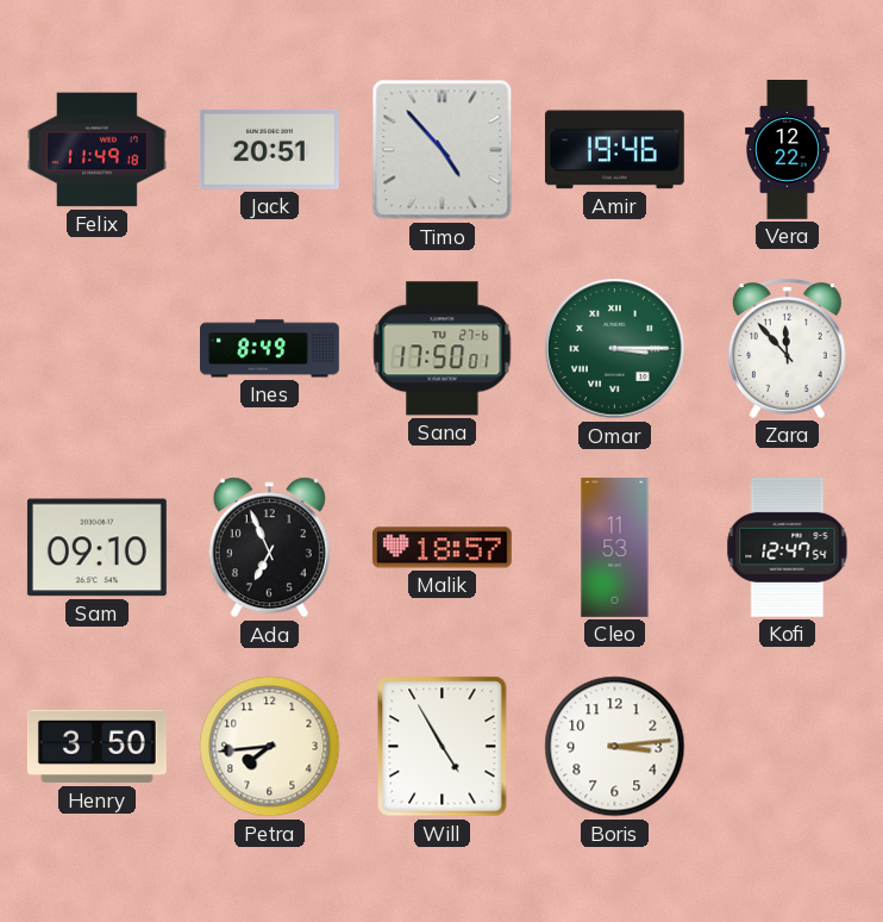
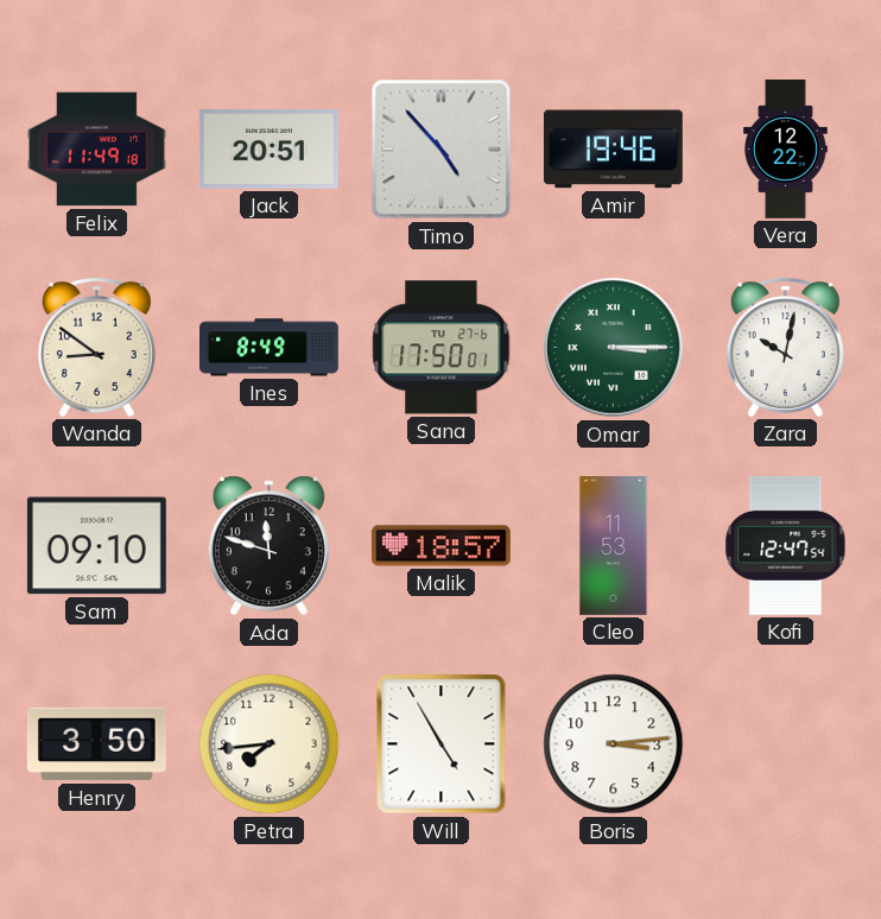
Wanda: none -> 8:51 (96, 347)
Zara: 11:53 -> 10:02 (785, 347)
Ada: 6:56 -> 11:48 (268, 546)
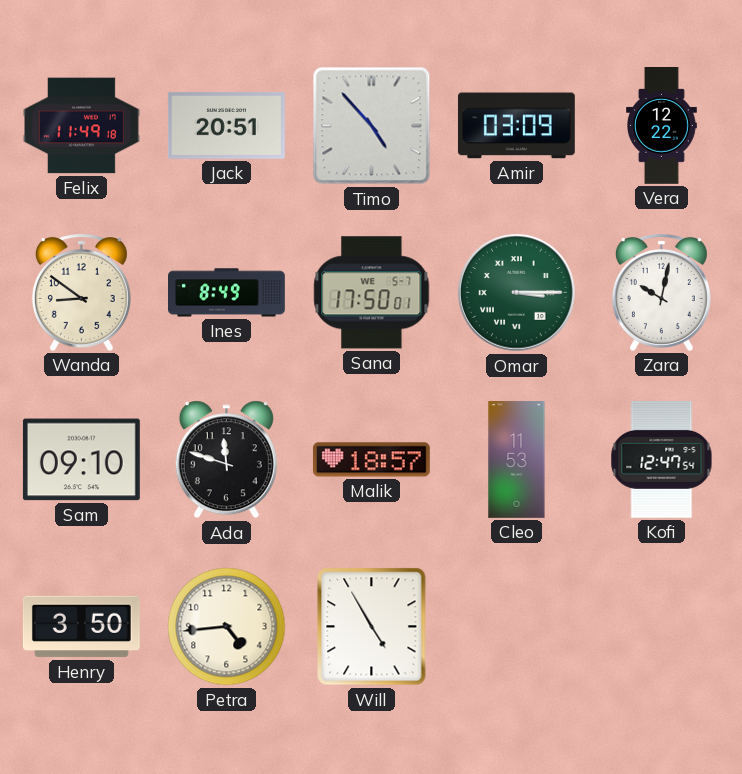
Amir: 19:46 -> 03:09 (516, 126)
Sana date: TU 27-6 -> WE 5-7 (372, 293)
Petra: 7:44 -> 4:44 (227, 627)
Boris: 3:14 -> none (614, 744)
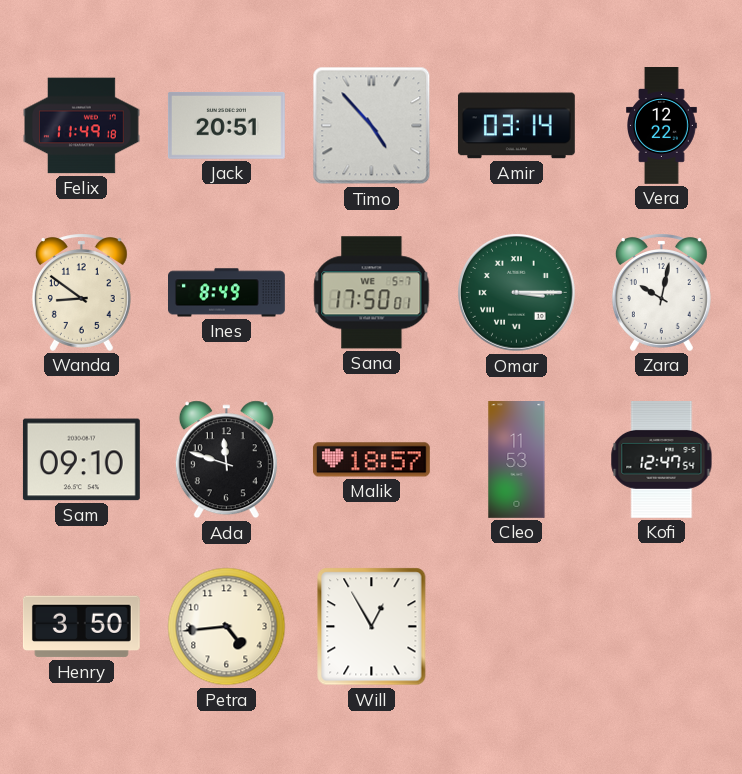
Amir: 03:09 -> 03:14 (516, 126)
Will: 4:55 -> 12:55 (372, 627)
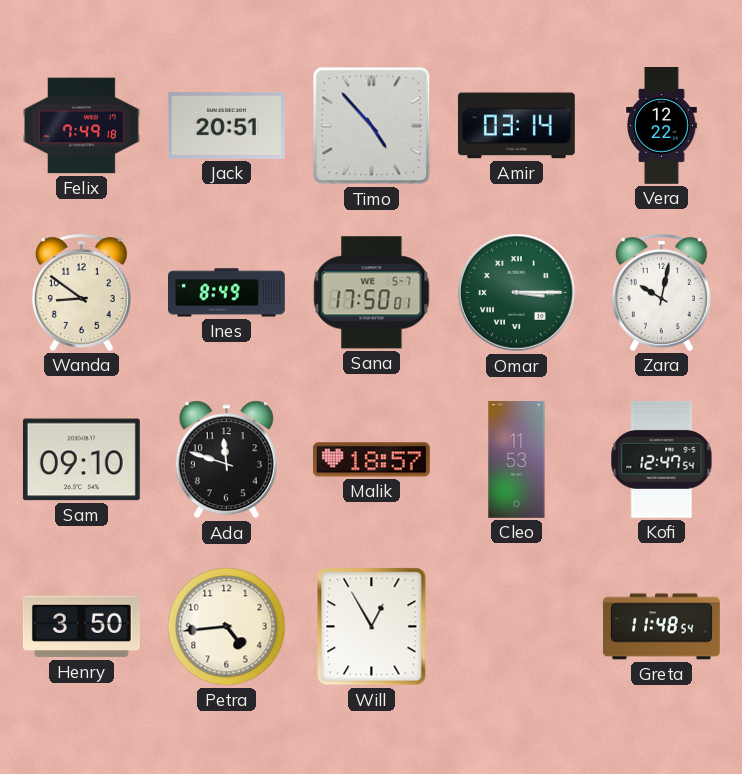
Felix: 11:49 -> 7:49 (82, 126)
Greta: none -> 11:48 (661, 627)
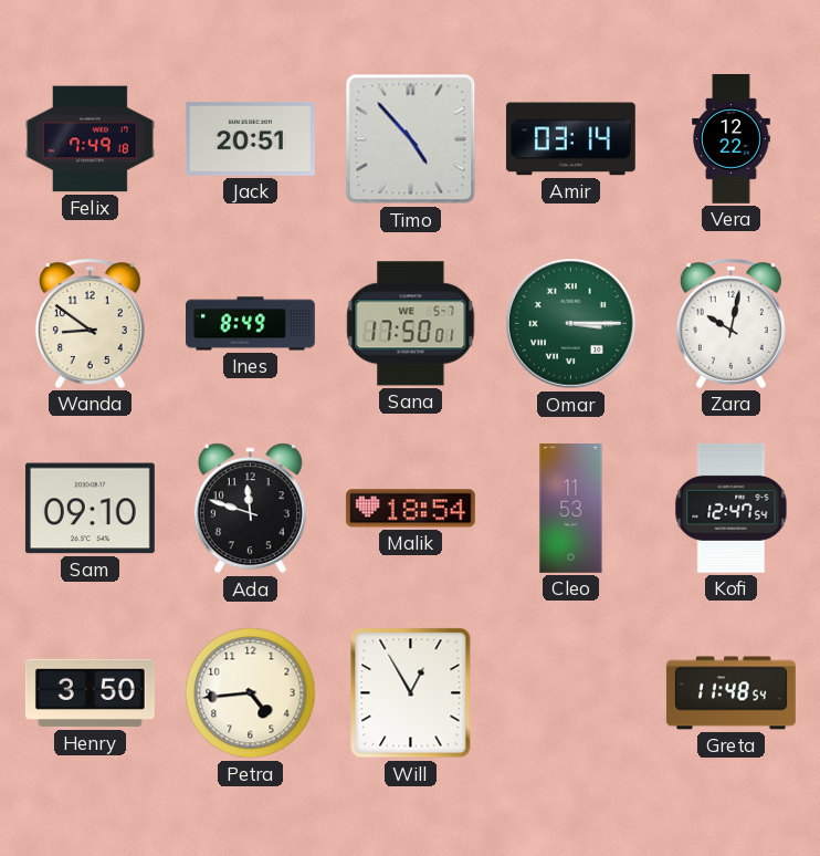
Malik: 18:57 -> 18:54 (410, 509)
